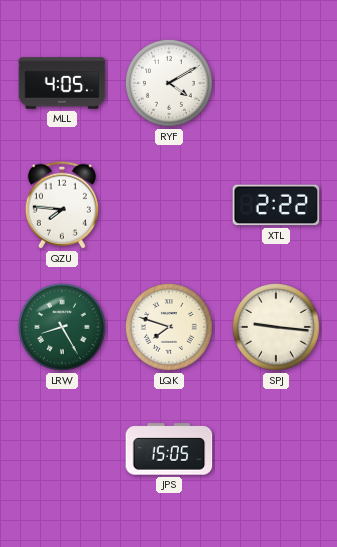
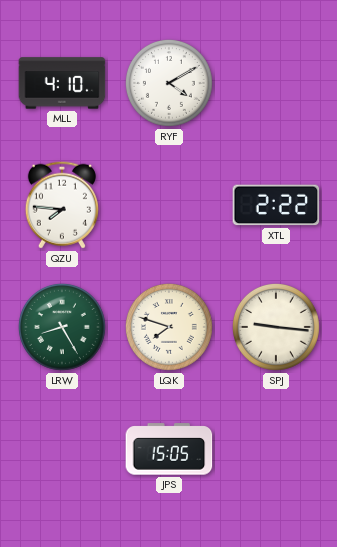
MLL: 4:05 -> 4:10 (62, 83)
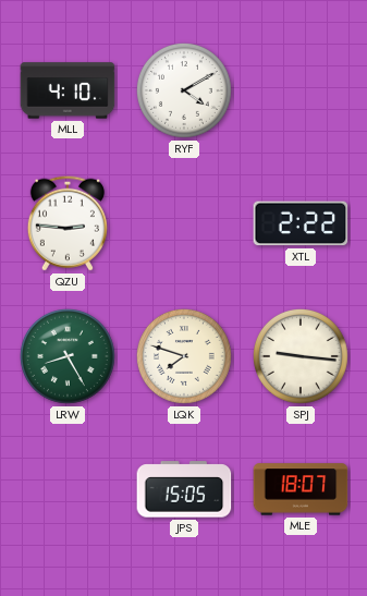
QZU: 7:46 -> 2:46 (68, 223)
MLE: none -> 18:07 (301, 489)
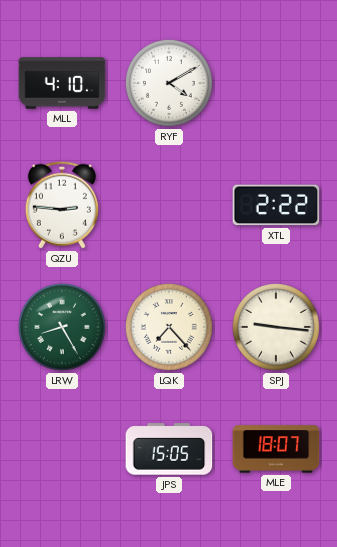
LQK: 7:48 -> 7:23 (169, 327)
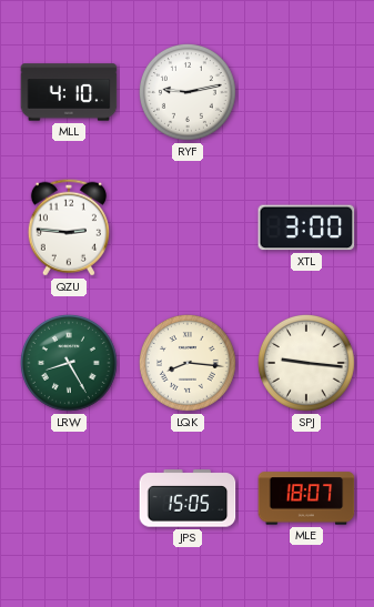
RYF: 4:10 -> 9:13 (188, 92)
XTL: 2:22 -> 3:00 (306, 227)
LQK: 7:23 -> 8:16 (188, 363)
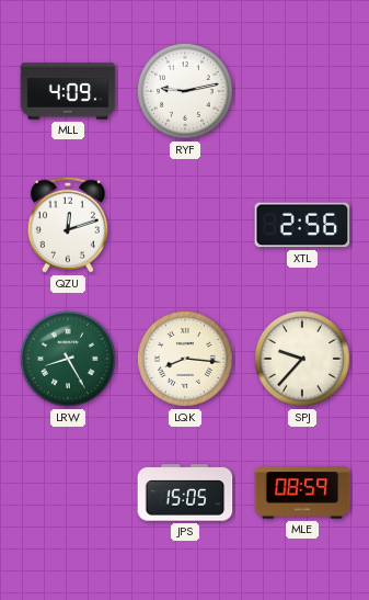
MLL: 4:10 -> 4:09 (68, 91)
QZU: 2:46 -> 12:12 (68, 225)
XTL: 3:00 -> 2:56 (302, 225)
SPJ: 9:16 -> 9:37 (302, 359)
MLE: 18:07 -> 08:59 (302, 493)
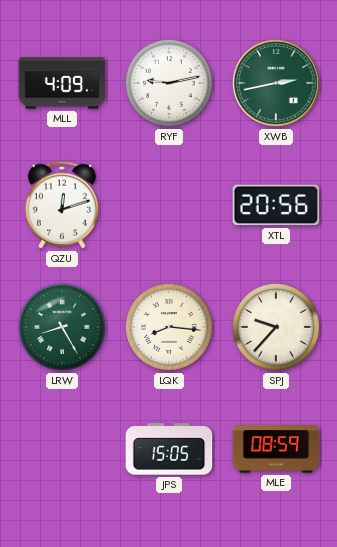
XWB: none -> 2:43 (277, 84)
XTL: 2:56 -> 20:56 (276, 205)
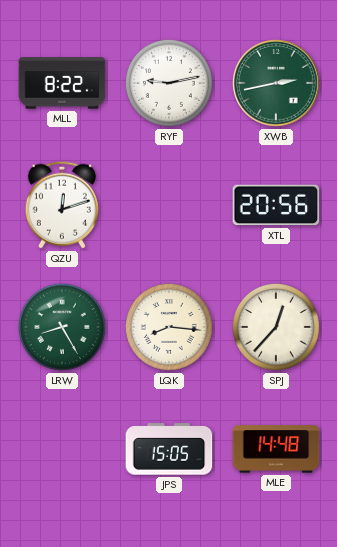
MLL: 4:09 -> 8:22 (62, 83)
SPJ: 9:37 -> 12:37 (276, 327)
MLE: 08:59 -> 14:48 (276, 449)
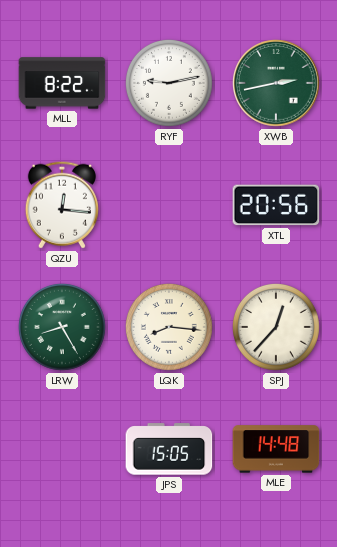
QZU: 12:12 -> 12:16 (62, 205)
